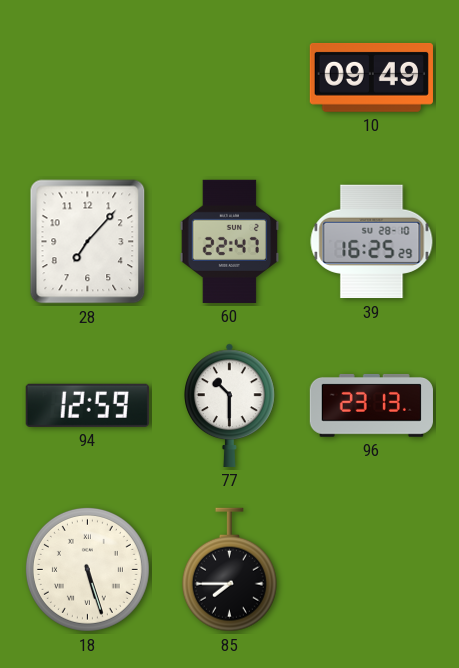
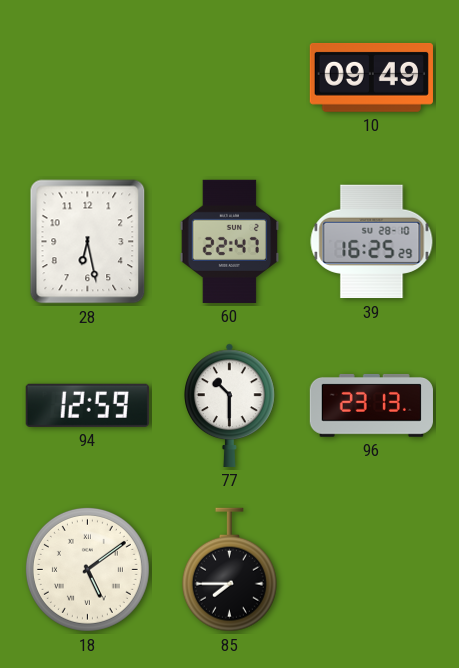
28: 7:07 -> 6:28 (88, 242)
18: 5:27 -> 5:09 (87, 569)
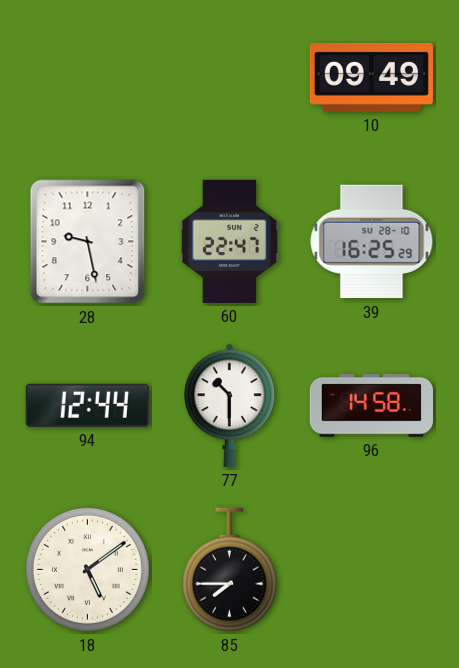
28: 6:28 -> 9:28 (88, 242)
94: 12:59 -> 12:44 (87, 405)
96: 23:13 -> 14:58 (371, 405)
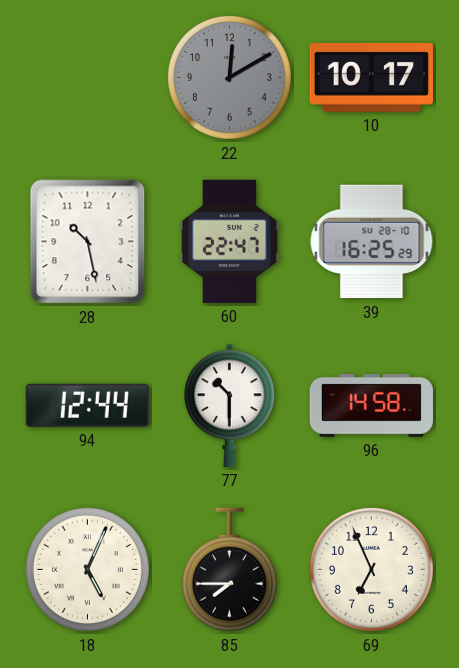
22: none -> 12:10 (229, 77)
10: 09:49 -> 10:17 (371, 77)
28: 9:28 -> 10:28 (88, 242)
18: 5:09 -> 5:04 (87, 569)
69: none -> 6:56 (371, 569)
